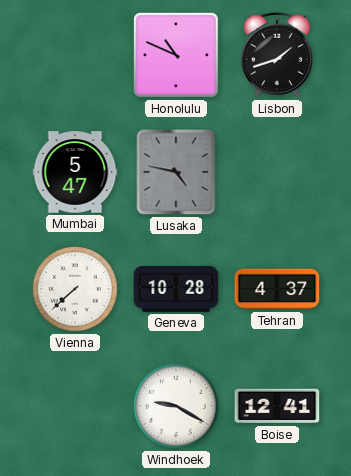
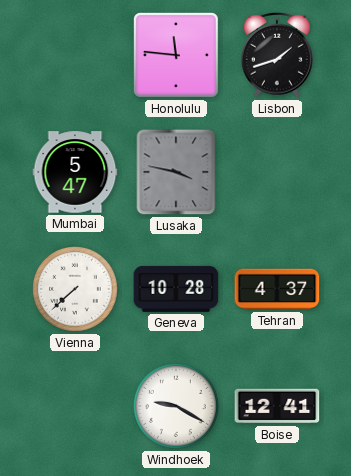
Honolulu: 10:49 -> 11:46 (176, 55)
Lusaka: 4:47 -> 3:47 (176, 172)
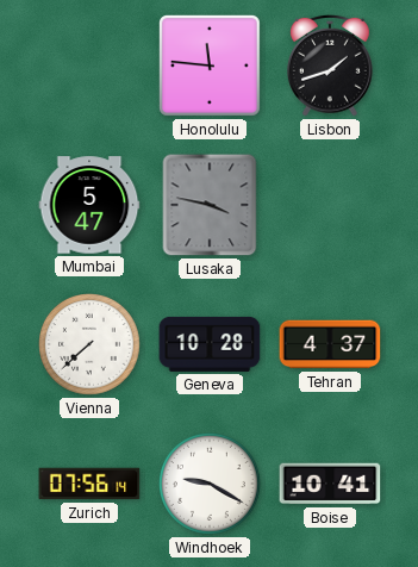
Zurich: none -> 07:56 (89, 484)
Boise: 12:41 -> 10:41 (330, 484)
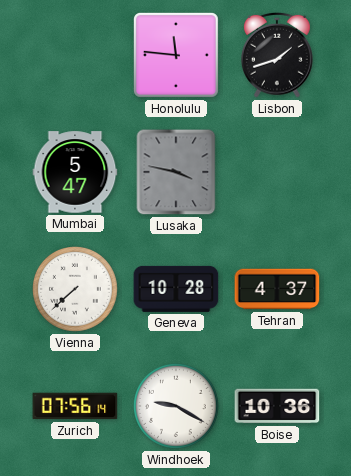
Boise: 10:41 -> 10:36 (277, 406)
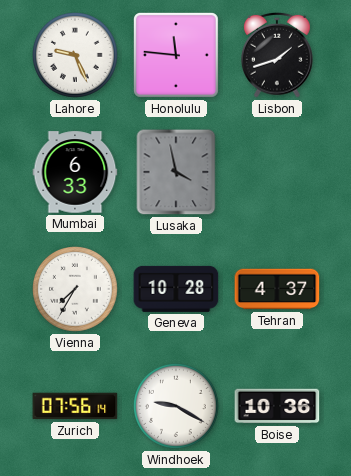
Lahore: none -> 9:26 (76, 56)
Mumbai: 5:47 -> 6:33 (75, 172)
Lusaka: 3:47 -> 3:58 (176, 172)
Vienna: 7:38 -> 7:35 (76, 290)
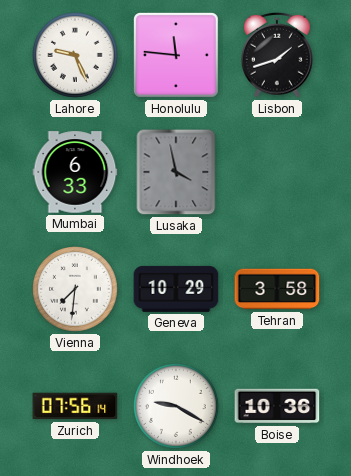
Vienna: 7:35 -> 7:31 (76, 290)
Geneva: 10:28 -> 10:29 (176, 289)
Tehran: 4:37 -> 3:58 (277, 289)
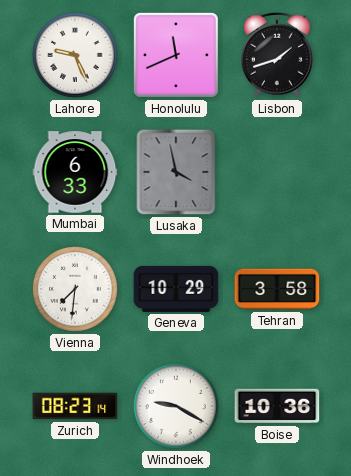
Honolulu: 11:46 -> 11:41 (176, 55)
Zurich: 07:56 -> 08:23 (75, 406)
